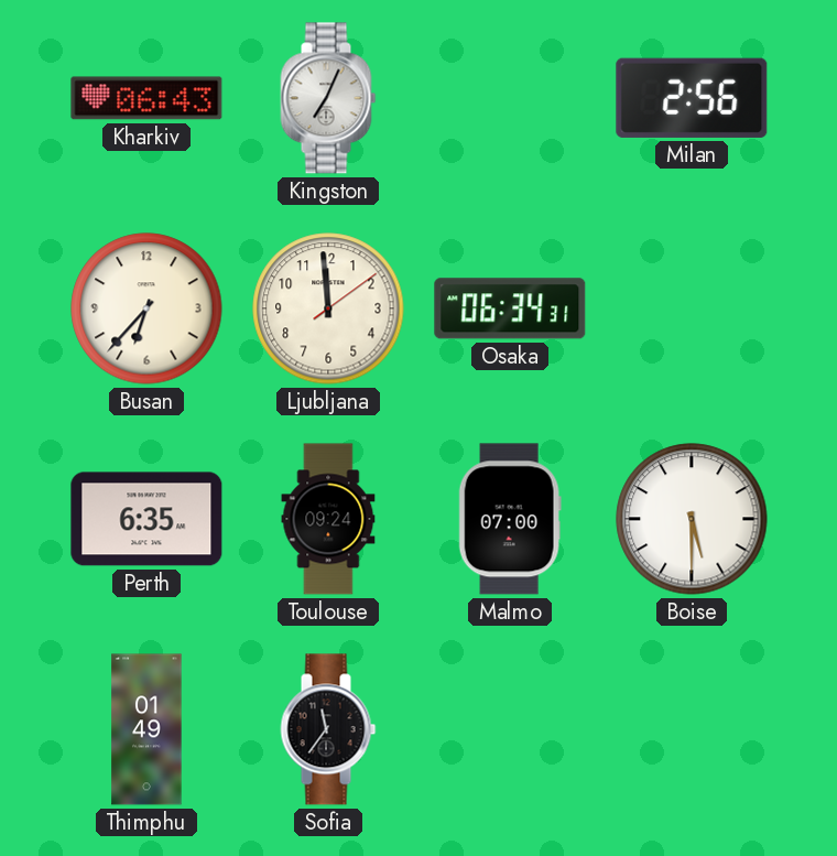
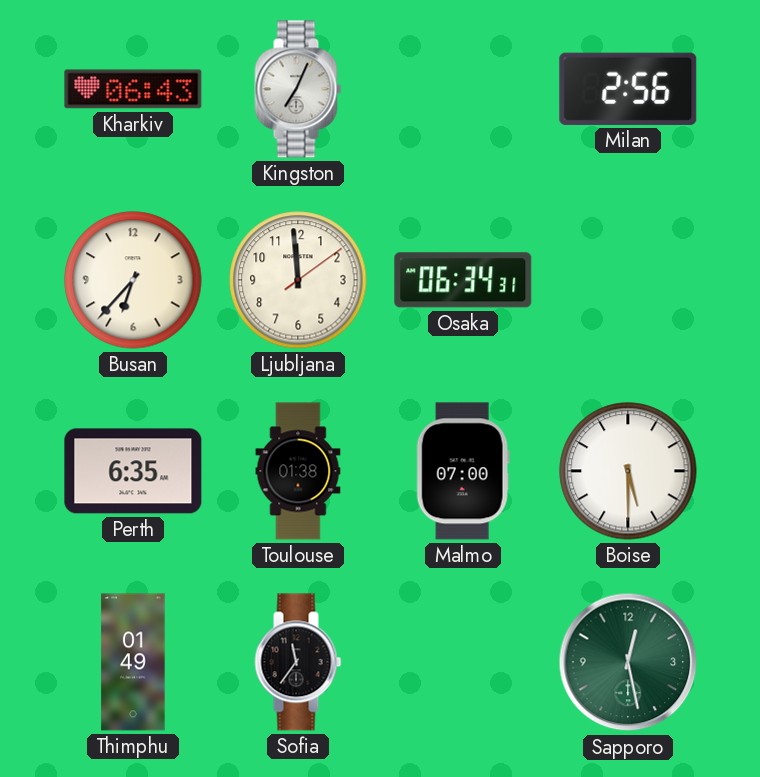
Toulouse: 09:24 -> 01:38 (298, 471)
Sapporo: none -> 12:28 (628, 662)
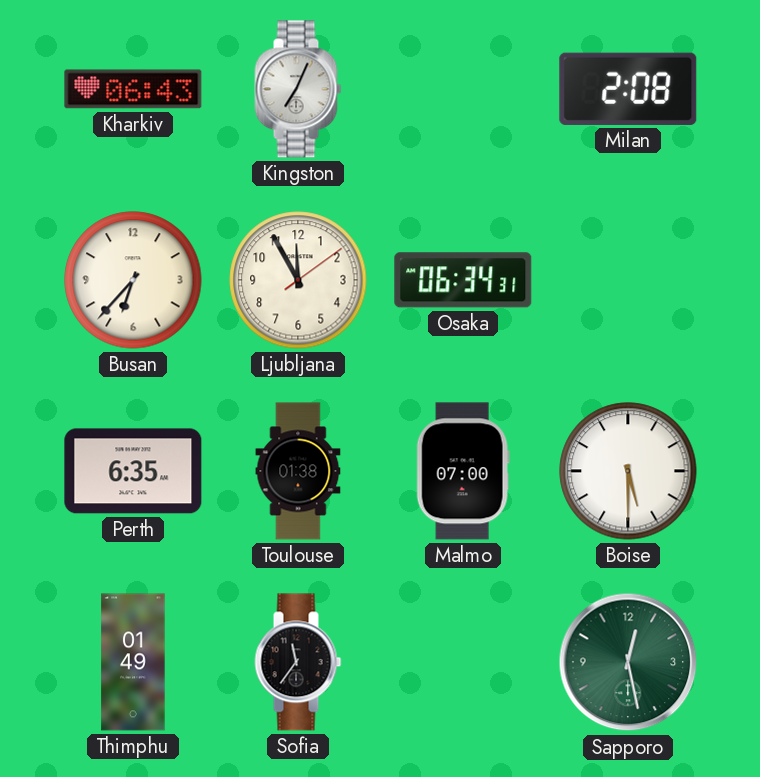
Milan: 2:56 -> 2:08 (628, 89)
Ljubljana: 11:59 -> 11:55 (298, 280)
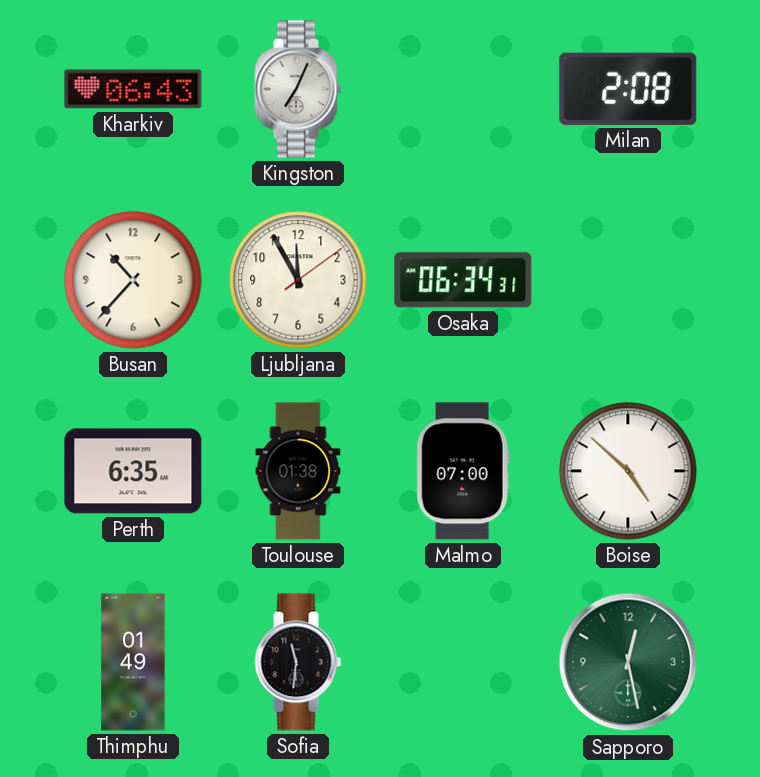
Busan: 6:37 -> 10:37 (133, 280)
Boise: 5:30 -> 4:52 (628, 471)
Sofia: 11:36 -> 11:31 (298, 662)
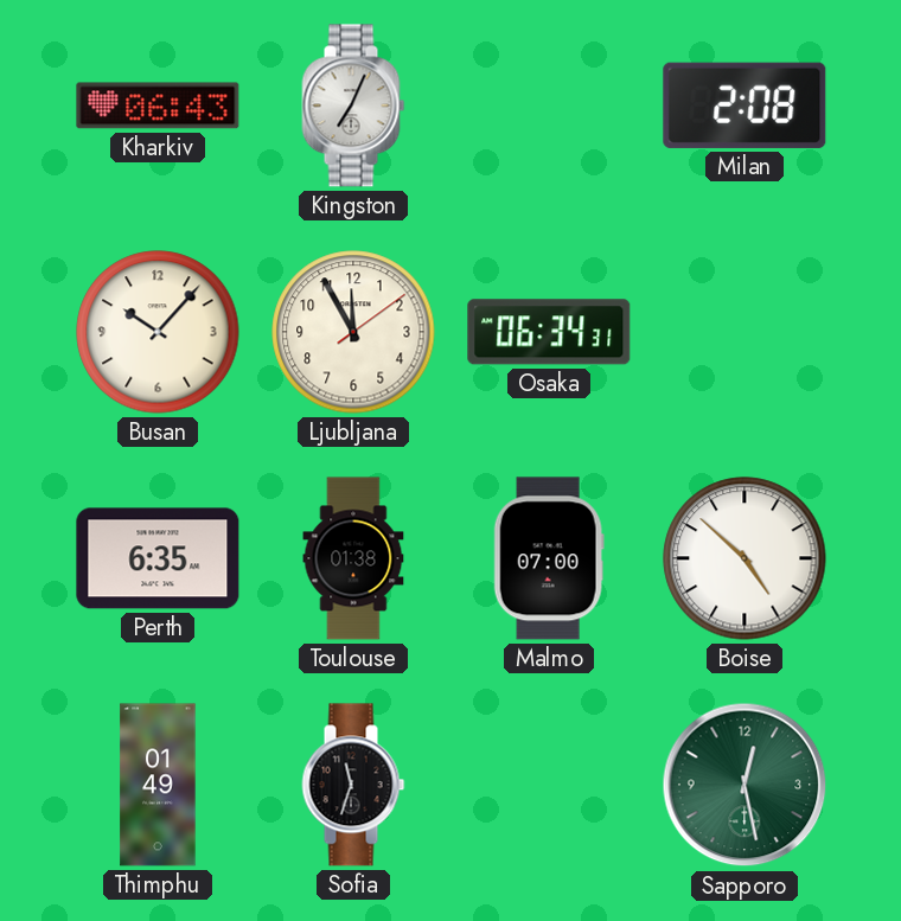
Busan: 10:37 -> 10:07 (158, 332)
Sofia: 11:31 -> 11:33 (353, 785)
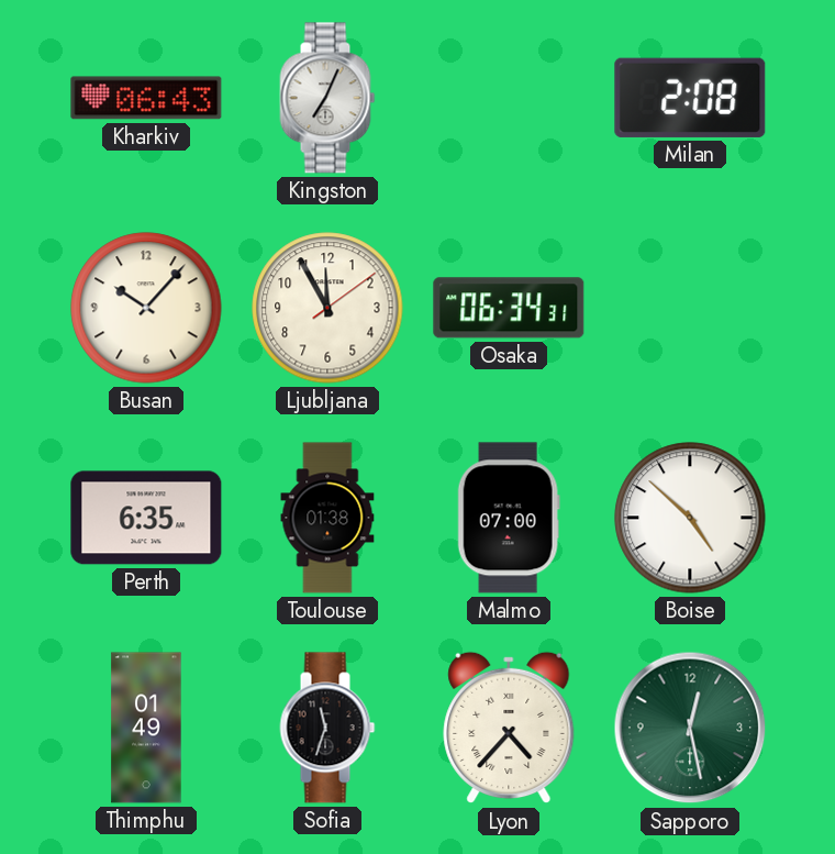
Lyon: none -> 4:37 (509, 728)
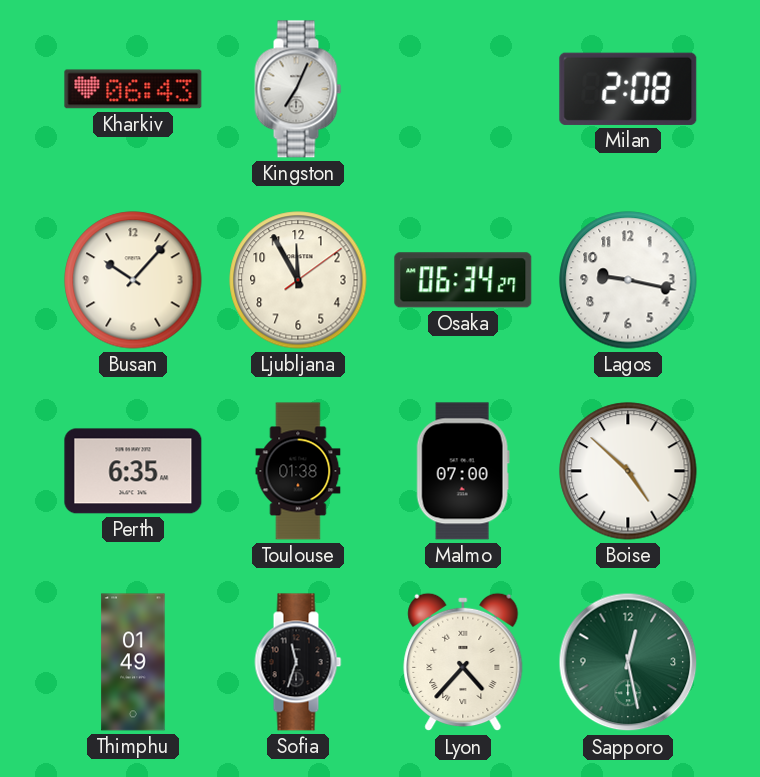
Osaka: 06:34:31 -> 06:34:27 (463, 280)
Lagos: none -> 9:17 (628, 280)
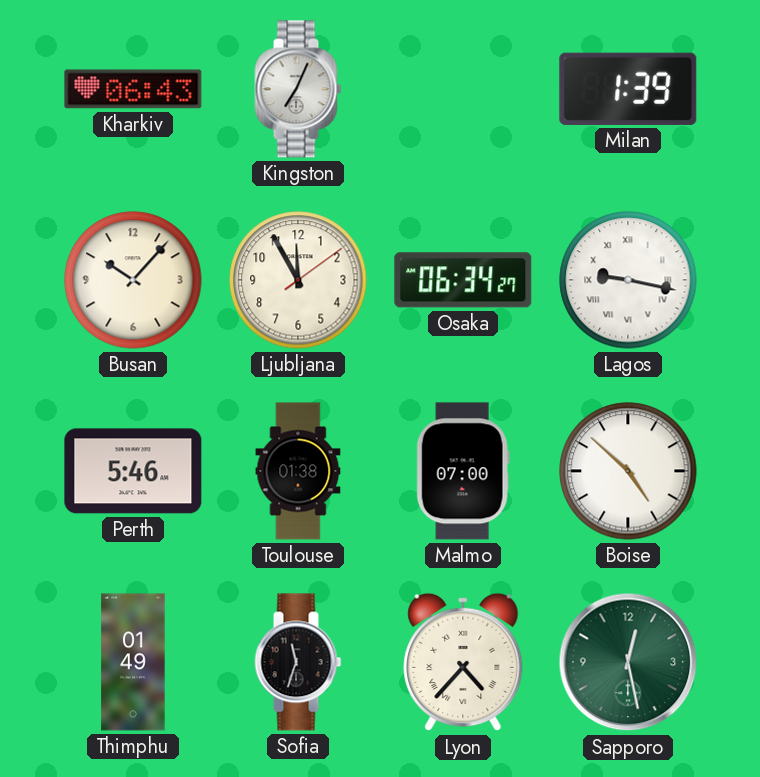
Milan: 2:08 -> 1:39 (628, 89)
Lagos numerals: Arabic -> Roman (628, 280)
Perth: 6:35 -> 5:46 (133, 471)
